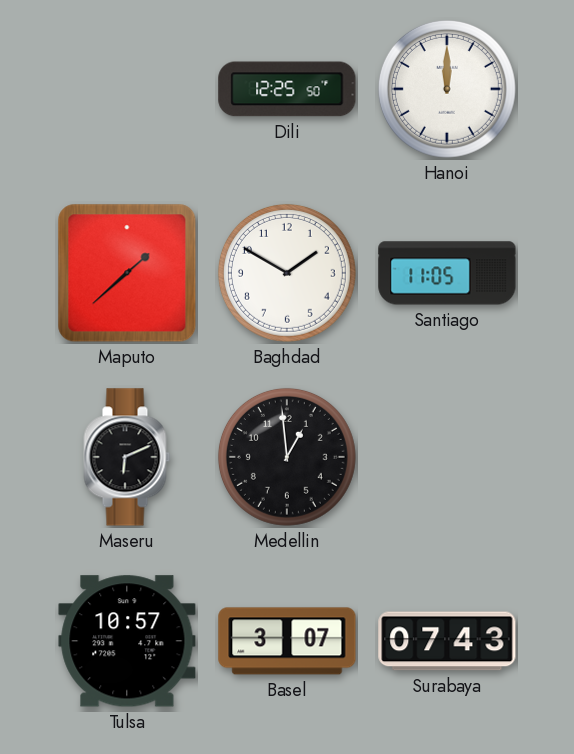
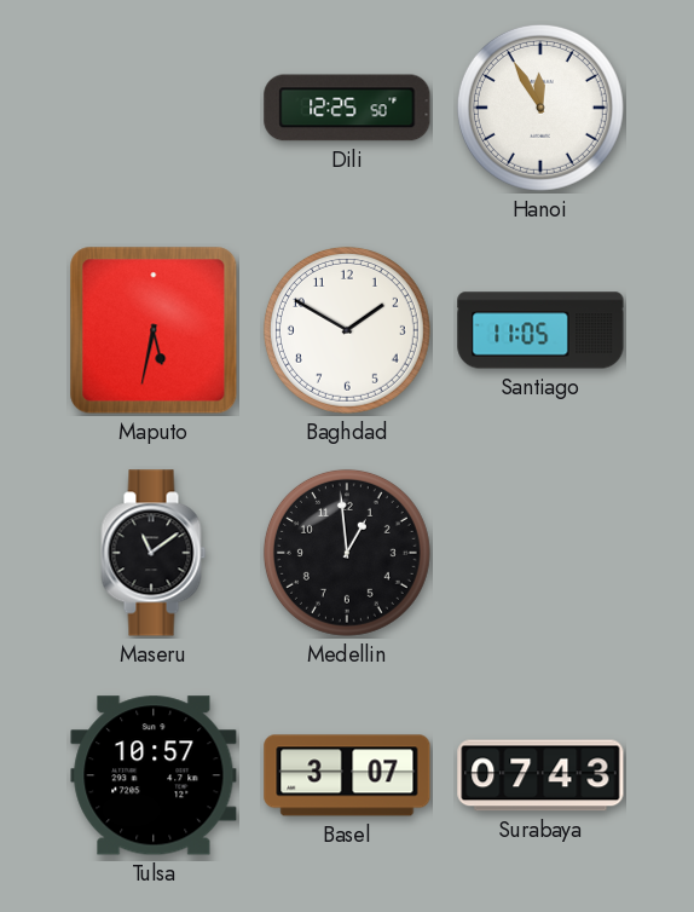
Hanoi: 12:00 -> 11:55 (540, 108)
Maputo: 1:38 -> 5:32 (154, 330)
Maseru: 6:11 -> 11:09 (154, 553)
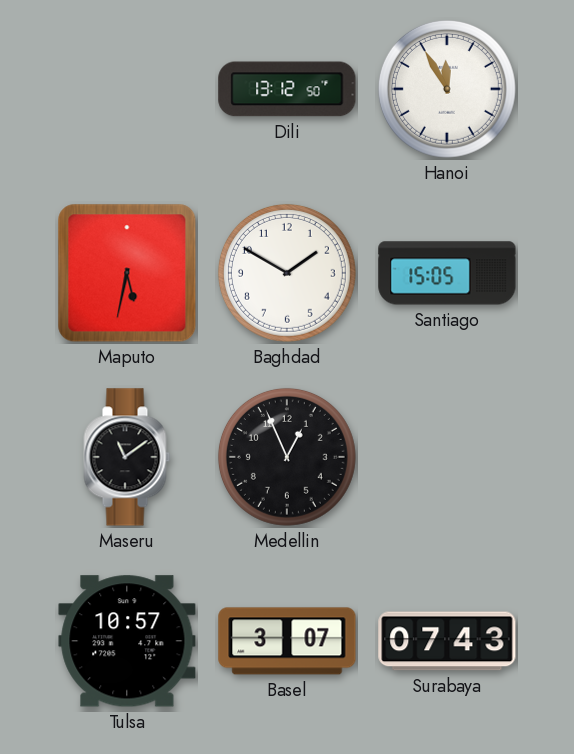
Dili: 12:25 -> 13:12 (287, 89)
Santiago: 11:05 -> 15:05 (447, 273)
Medellin: 12:59 -> 12:56 (287, 457)
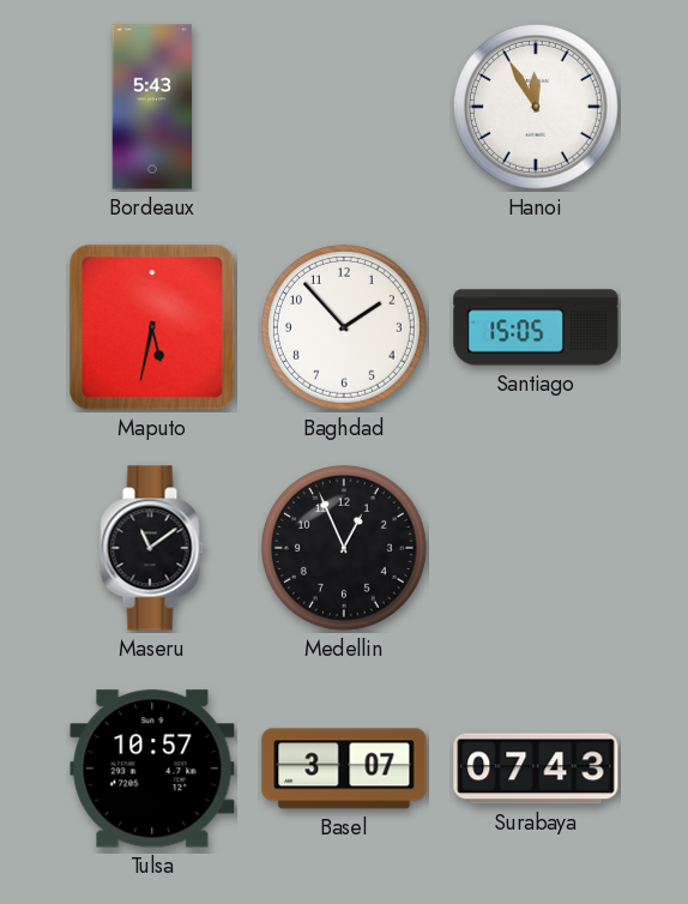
Bordeaux: none -> 5:43 (152, 107)
Dili: 13:12 -> none (287, 89)
Baghdad: 1:50 -> 1:53 (344, 327)
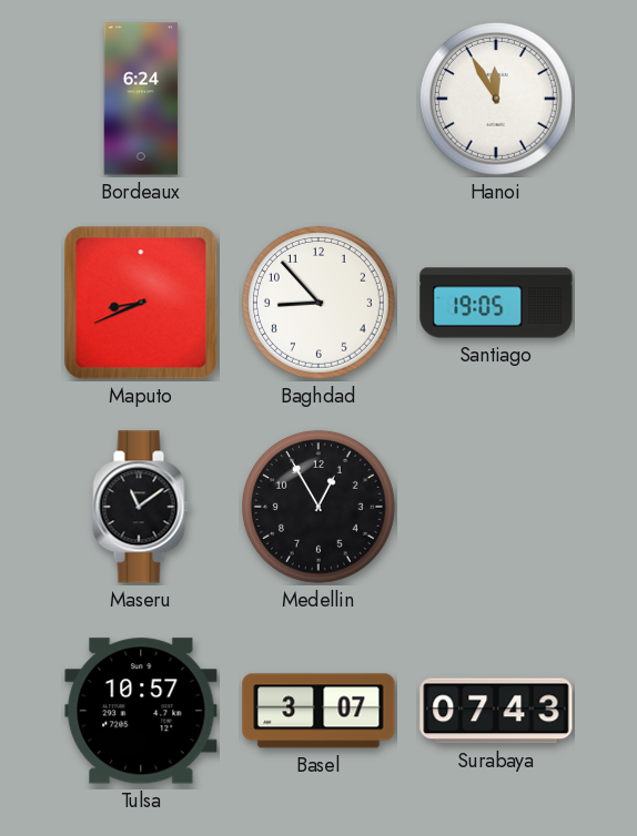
Bordeaux: 5:43 -> 6:24 (141, 99)
Maputo: 5:32 -> 8:41 (141, 303)
Baghdad: 1:53 -> 8:53 (318, 303)
Santiago: 15:05 -> 19:05 (496, 303)
Medellin: 12:56 -> 12:55 (318, 507)
